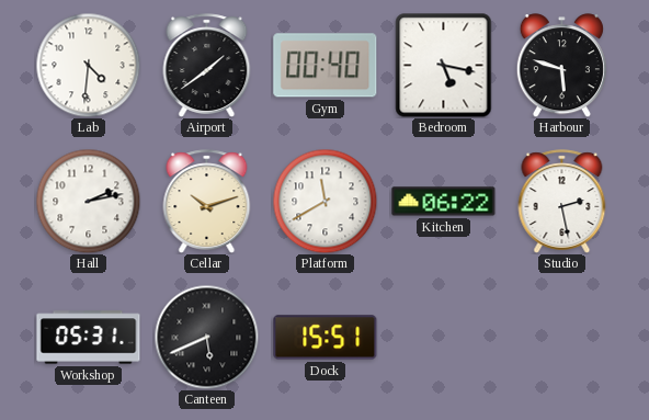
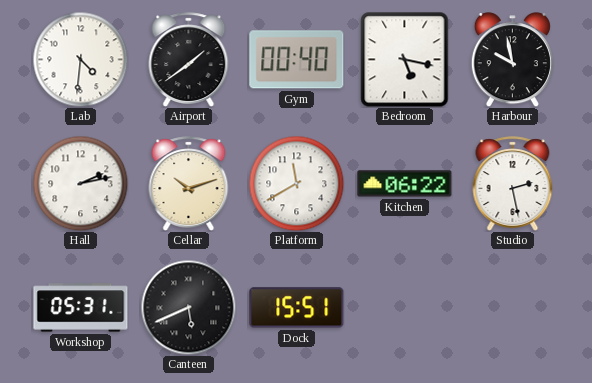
Harbour: 5:48 -> 9:58 (512, 60)
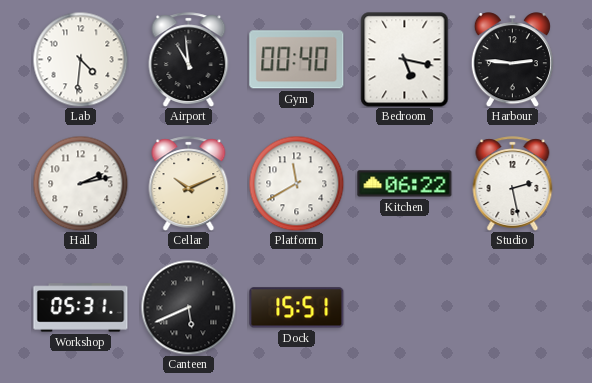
Airport: 1:39 -> 10:59 (189, 60)
Harbour: 9:58 -> 2:46 (512, 60)
Cellar: 10:12 -> 10:11 (189, 184)
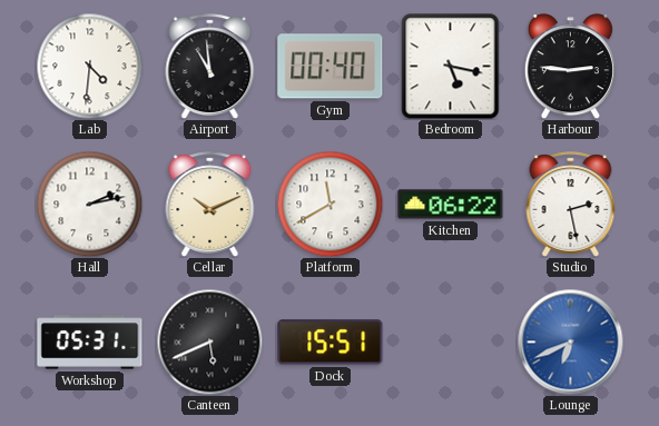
Lounge: none -> 6:41 (570, 341)
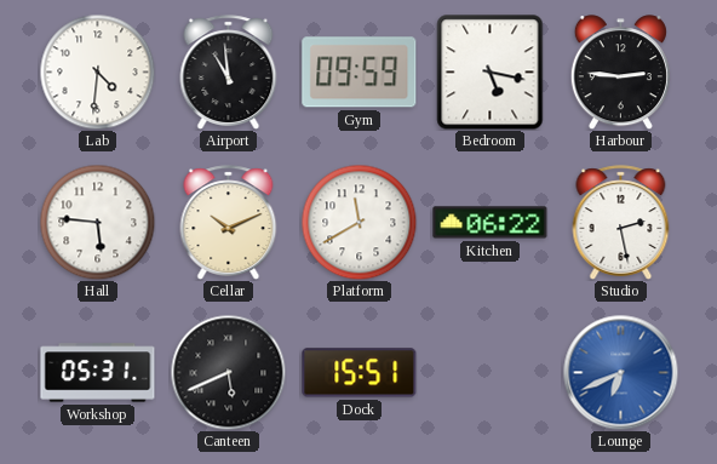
Gym: 00:40 -> 09:59 (360, 73)
Hall: 2:13 -> 5:46 (97, 222)
